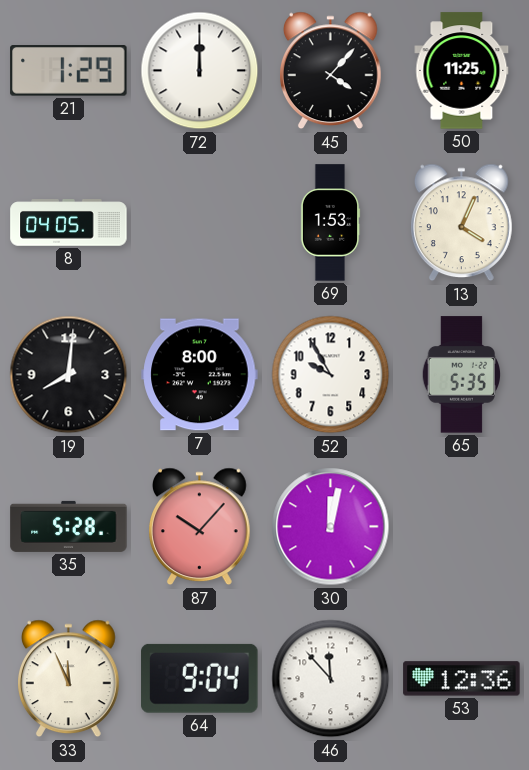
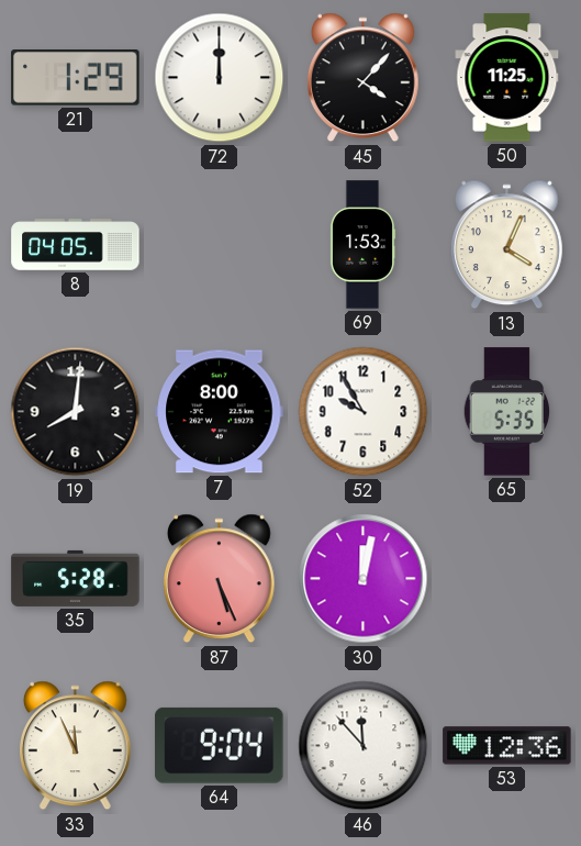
87: 10:07 -> 5:26 (220, 579)
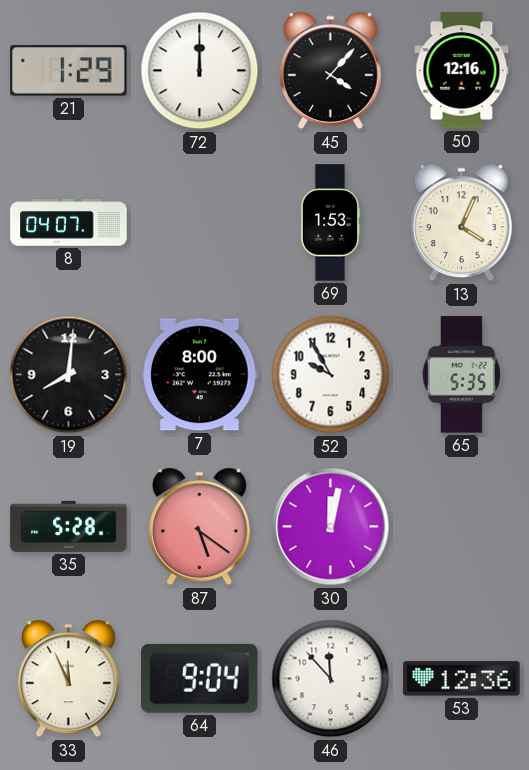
50: 11:25 -> 12:16 (462, 71)
8: 04:05 -> 04:07 (69, 223)
87: 5:26 -> 5:21 (200, 527)
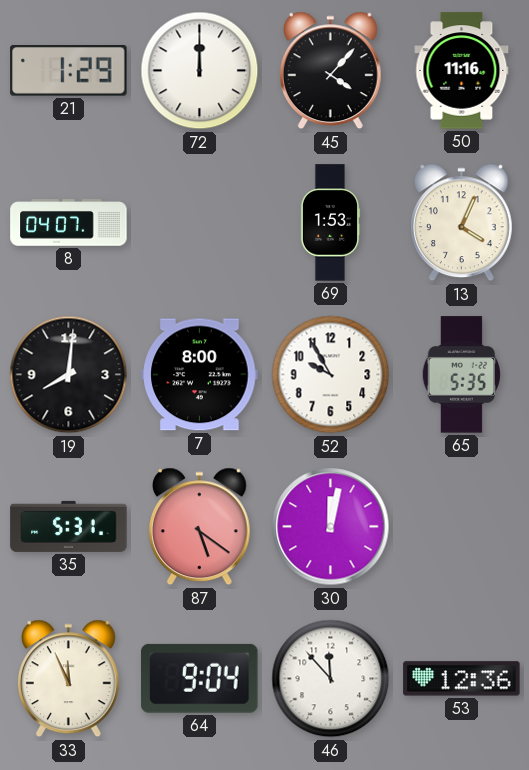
50: 12:16 -> 11:16 (462, 71)
35: 5:28 -> 5:31 (69, 526)
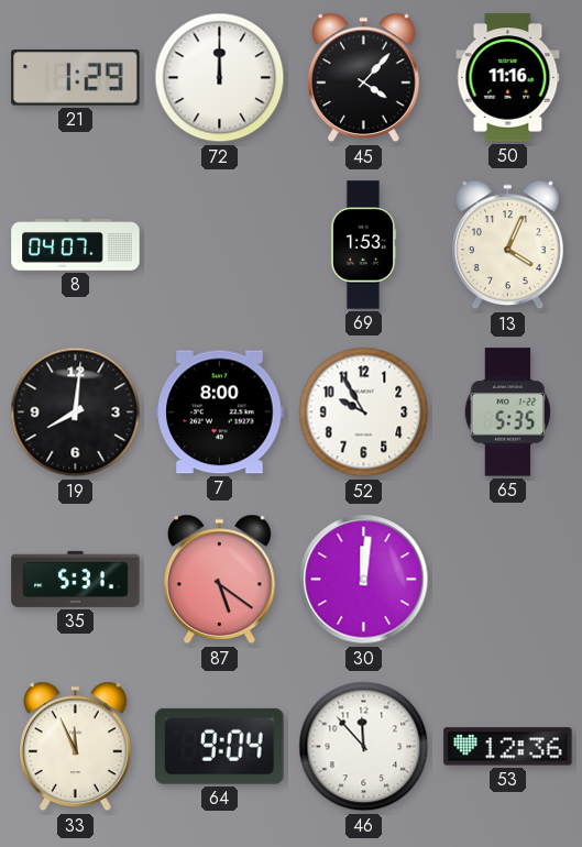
30: 12:02 -> 12:01 (364, 580)
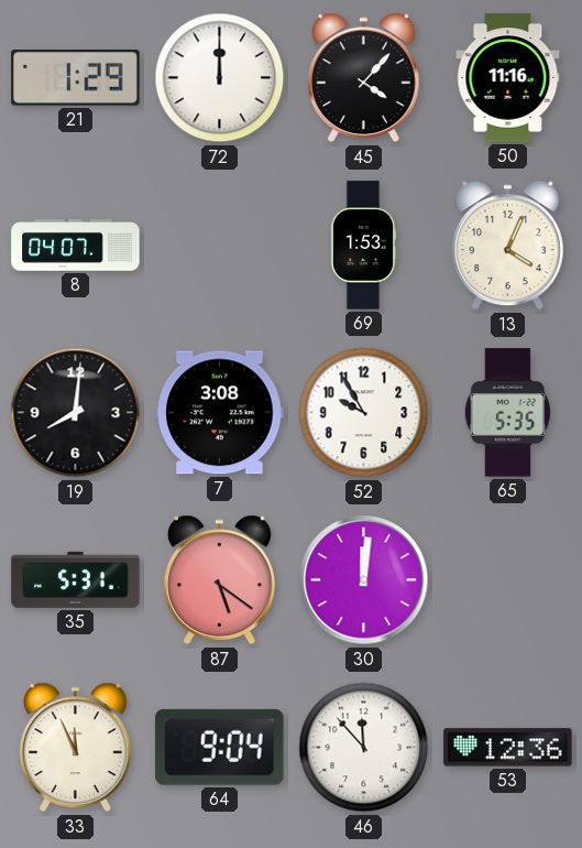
7: 8:00 -> 3:08 (220, 413)
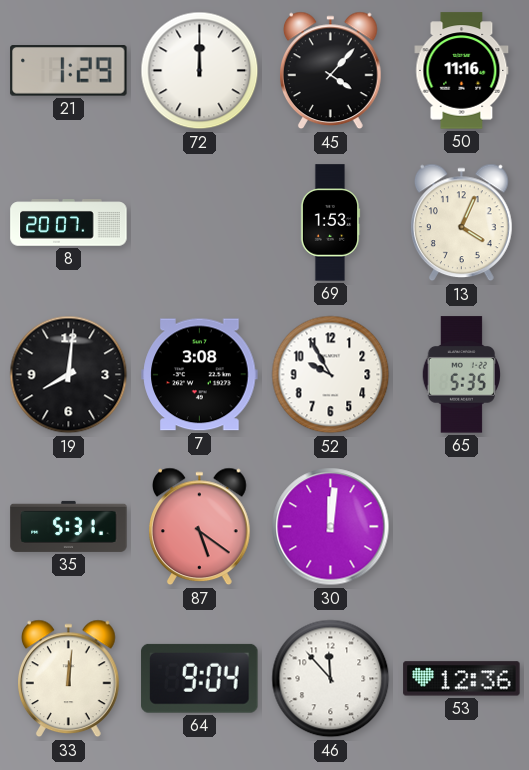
8: 04:07 -> 20:07 (69, 223)
33: 11:56 -> 12:01 (69, 679)
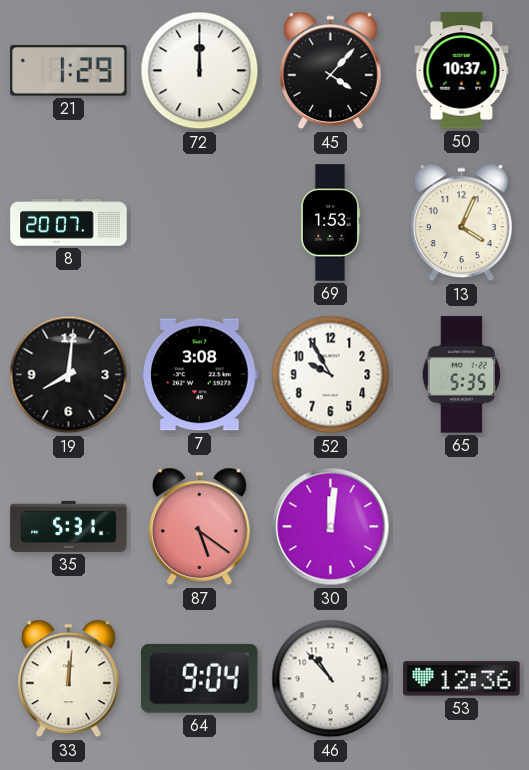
50: 11:16 -> 10:37 (462, 71)
46: 11:53 -> 10:53 (331, 679)
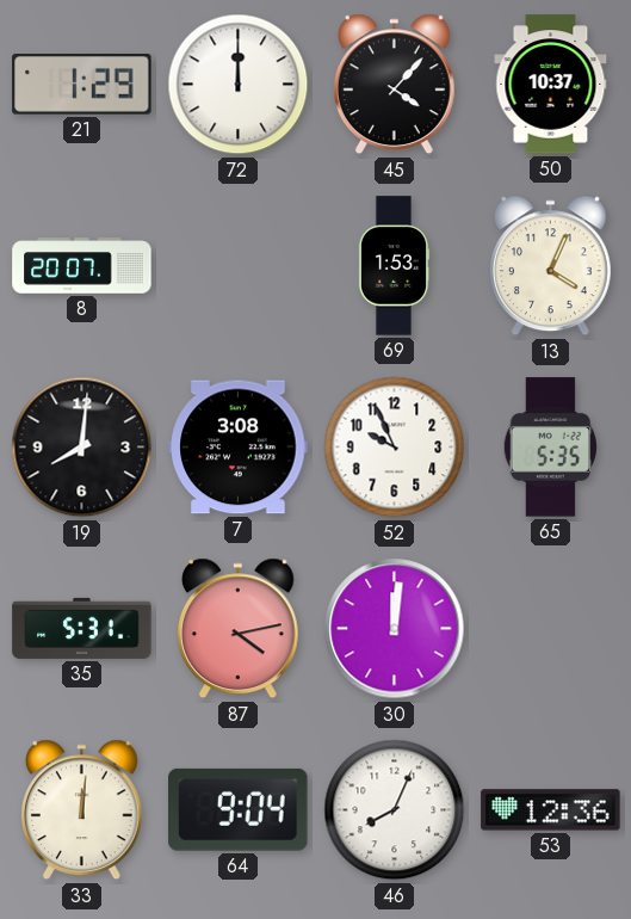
52: 9:55 -> 9:56 (395, 448)
87: 5:21 -> 4:13 (239, 629)
46: 10:53 -> 8:04 (395, 810)
